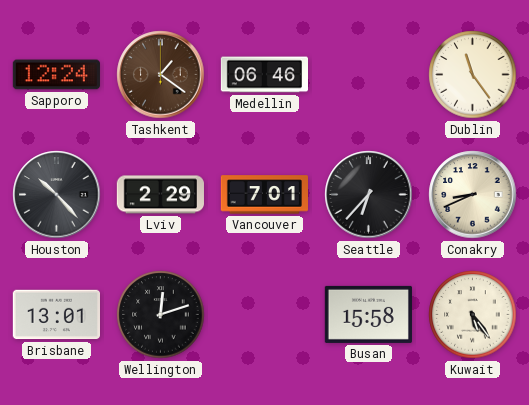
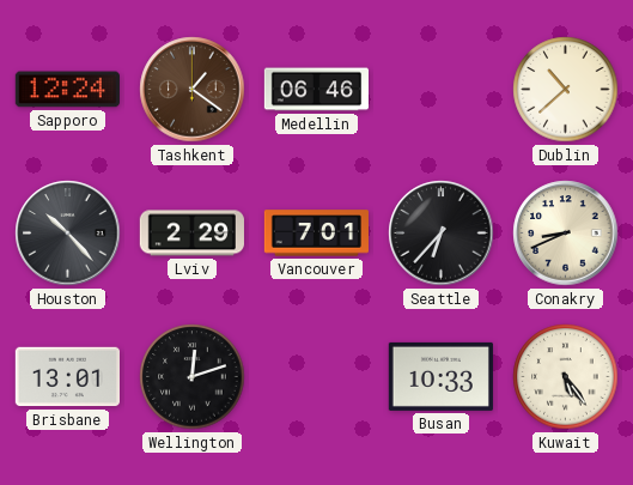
Dublin: 11:24 -> 10:38 (566, 90)
Busan: 15:58 -> 10:33 (440, 376)
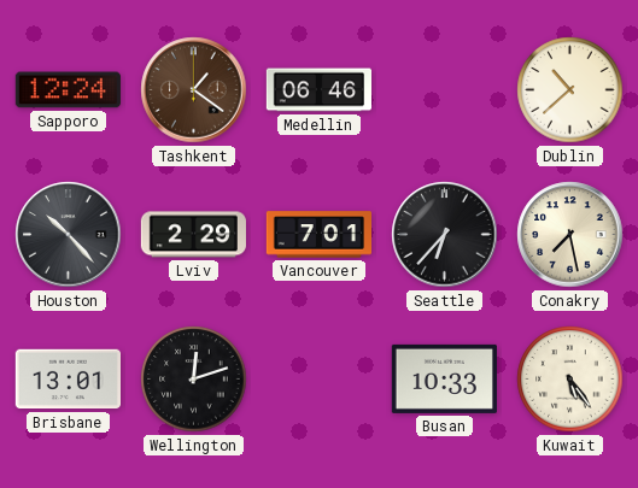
Conakry: 8:41 -> 7:28 (570, 235)
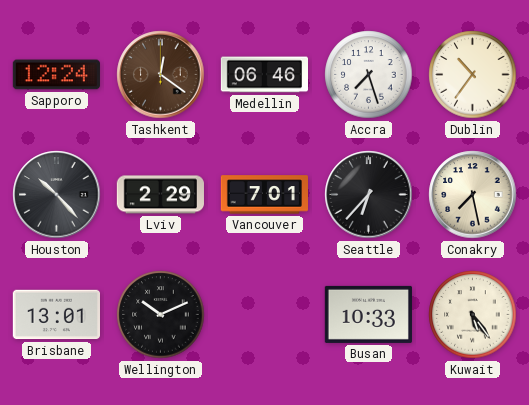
Tashkent: 1:21 -> 12:21 (161, 75)
Accra: none -> 7:27 (369, 75)
Dublin: 10:38 -> 10:36 (473, 75)
Wellington: 12:12 -> 10:11 (161, 315)
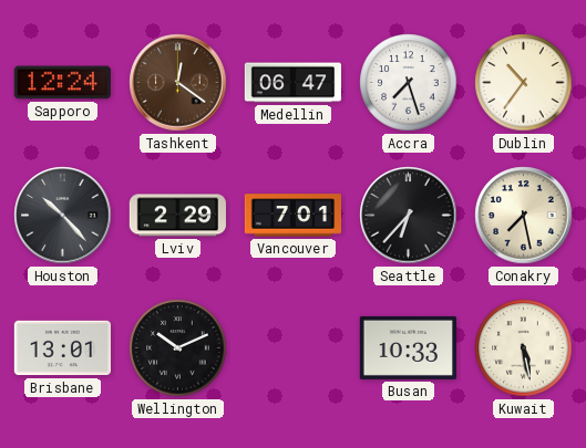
Medellin: 06:46 -> 06:47 (292, 83)
Kuwait: 5:24 -> 5:28 (524, 348)
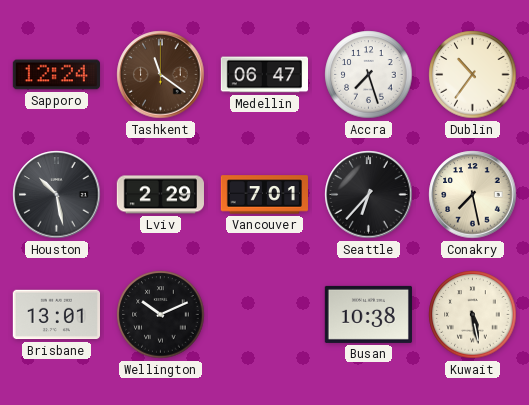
Tashkent: 12:21 -> 11:21 (161, 75)
Houston: 10:23 -> 10:28 (57, 195)
Busan: 10:33 -> 10:38 (368, 314)
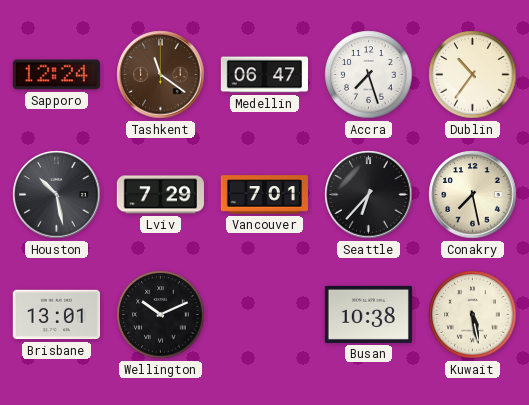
Lviv: 2:29 -> 7:29 (160, 195)
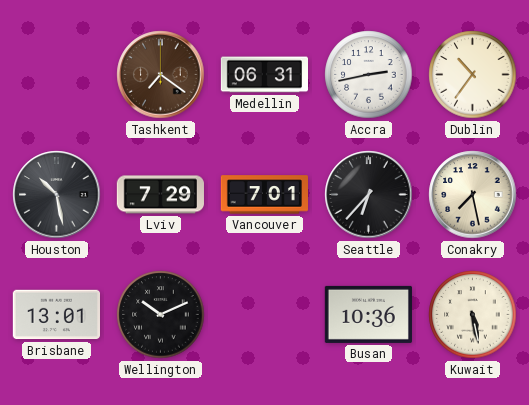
Sapporo: 12:24 -> none (56, 75)
Tashkent: 11:21 -> 7:21 (161, 75)
Medellin: 06:47 -> 06:31 (264, 75)
Accra: 7:27 -> 2:43 (369, 75)
Busan: 10:38 -> 10:36 (368, 314)
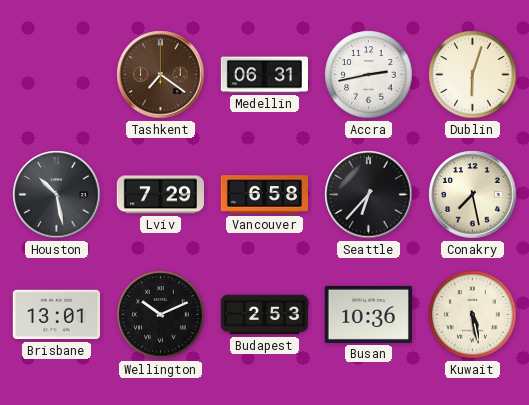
Dublin: 10:36 -> 6:03 (473, 75)
Vancouver: 7:01 -> 6:58 (264, 195)
Budapest: none -> 2:53 (264, 315)
